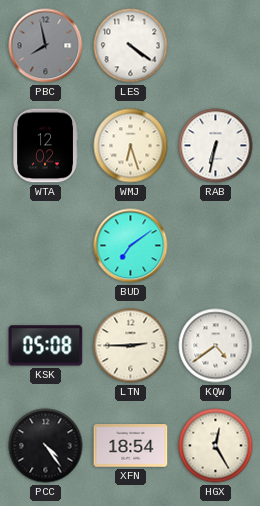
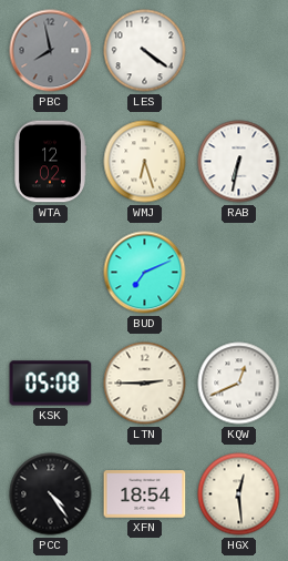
BUD: 7:09 -> 7:11 (145, 273)
KQW: 4:39 -> 12:41 (239, 384)
HGX: 12:25 -> 12:29 (239, 494)
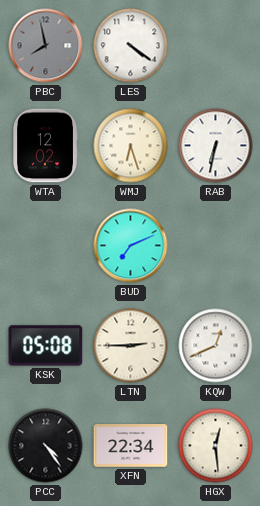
XFN: 18:54 -> 22:34 (131, 446)
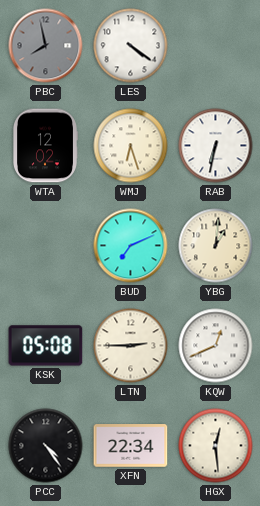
YBG: none -> 1:01 (216, 246)
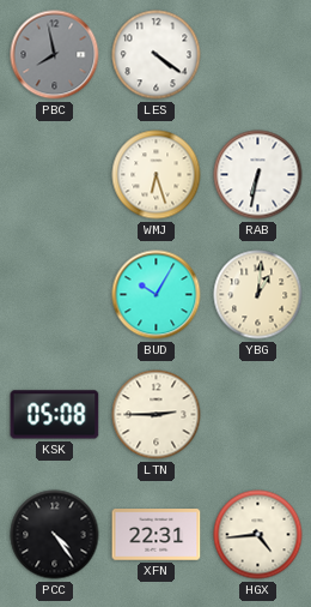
WTA: 12:02 -> none (46, 146)
BUD: 7:11 -> 10:05 (157, 295)
KQW: 12:41 -> none (216, 346)
XFN: 22:34 -> 22:31 (157, 535)
HGX: 12:29 -> 4:44 (258, 535)
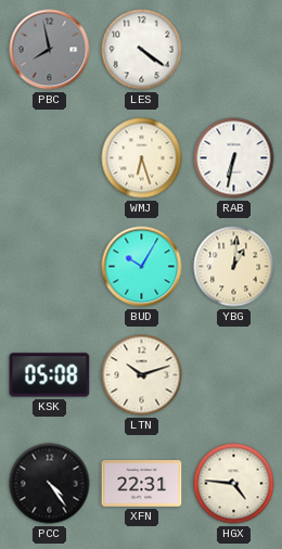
LTN: 2:45 -> 10:12 (142, 375)
HGX: 4:44 -> 4:46 (234, 484)
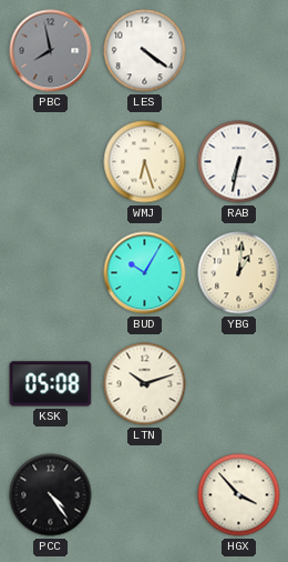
XFN: 22:31 -> none (142, 484)
HGX: 4:46 -> 3:53 (239, 495)
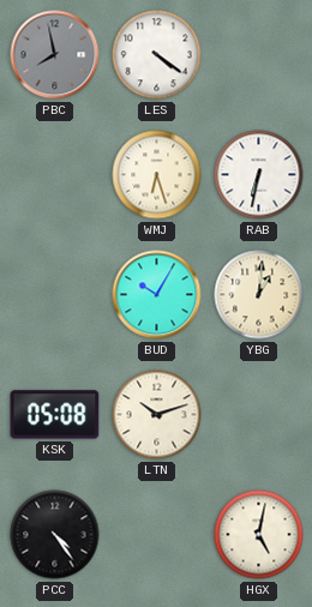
HGX: 3:53 -> 5:02 (259, 535)
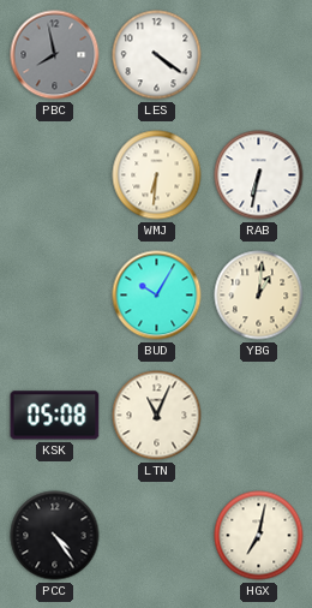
WMJ: 6:27 -> 6:31 (157, 175)
LTN: 10:12 -> 11:04 (157, 416)
HGX: 5:02 -> 7:02 (259, 536)
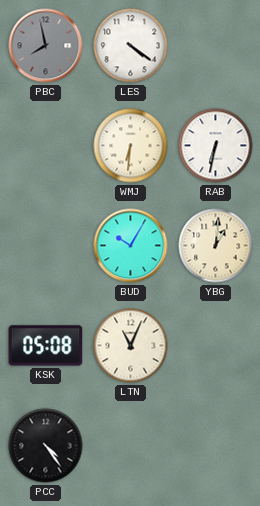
HGX: 7:02 -> none (259, 536)
